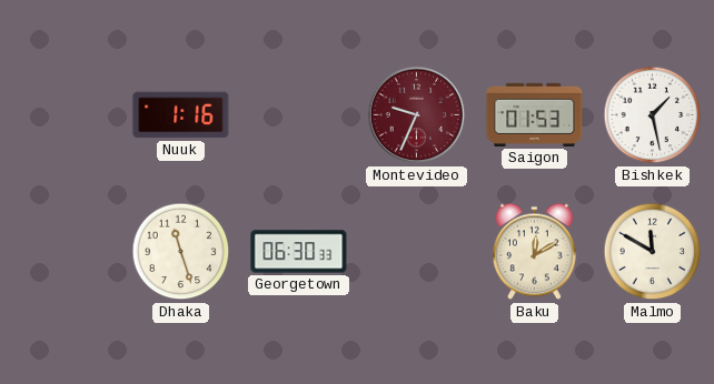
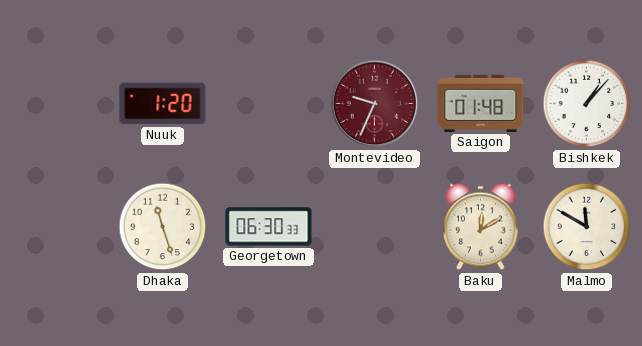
Nuuk: 1:16 -> 1:20 (163, 104)
Saigon: 01:53 -> 01:48 (481, 103)
Bishkek: 1:28 -> 1:07 (587, 104)
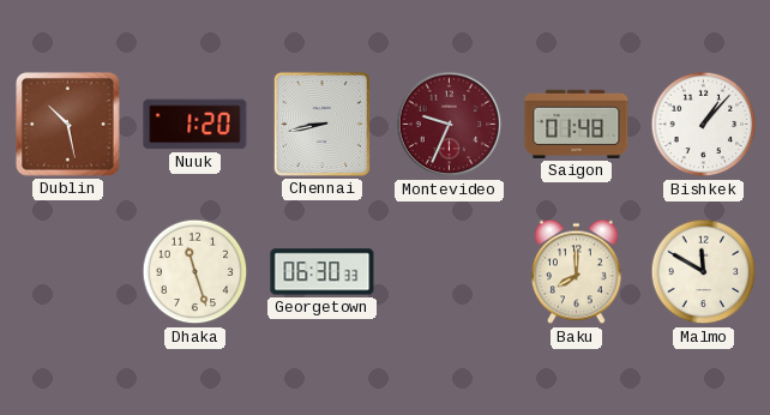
Dublin: none -> 10:28 (68, 125)
Chennai: none -> 8:43 (321, 124)
Baku: 12:10 -> 8:00 (577, 272)
